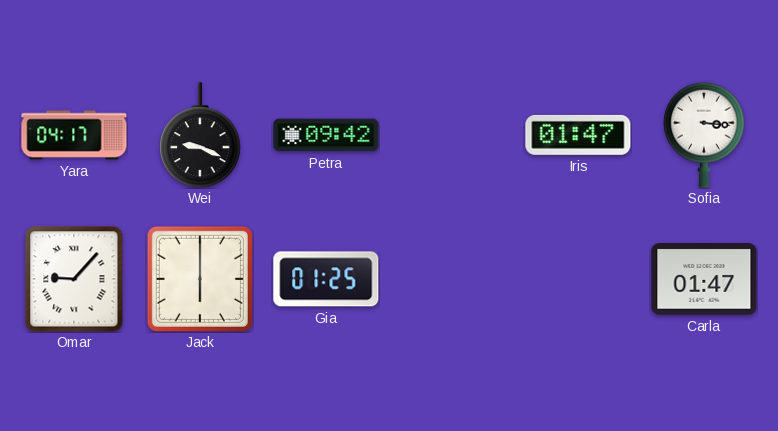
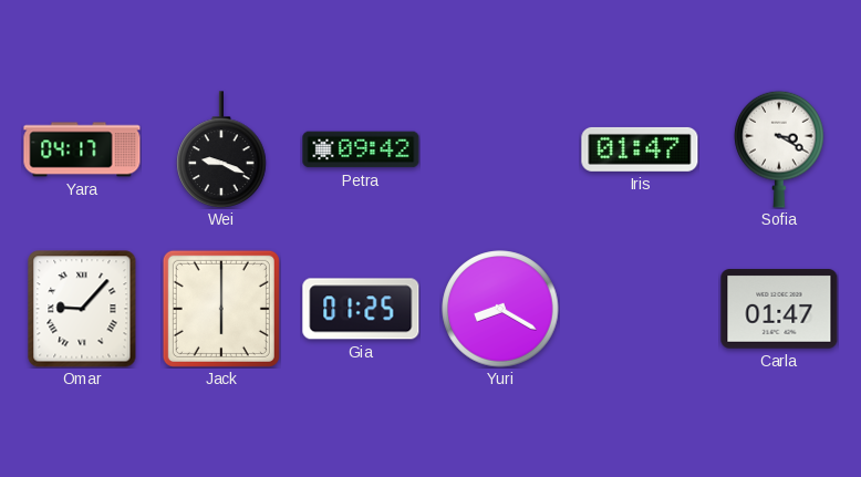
Sofia: 3:16 -> 3:20 (779, 149)
Yuri: none -> 8:20 (500, 309)
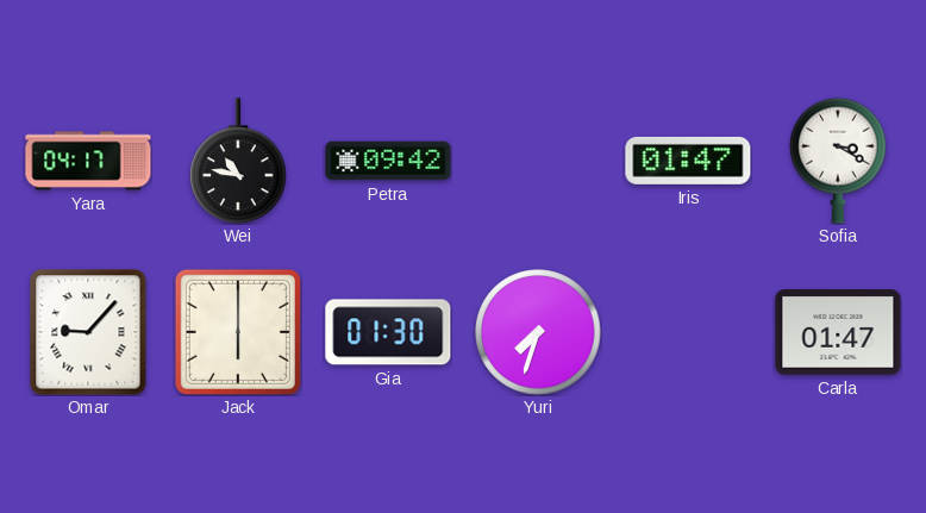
Wei: 9:19 -> 10:47 (238, 161)
Gia: 01:25 -> 01:30 (388, 332)
Yuri: 8:20 -> 7:33 (538, 332)
